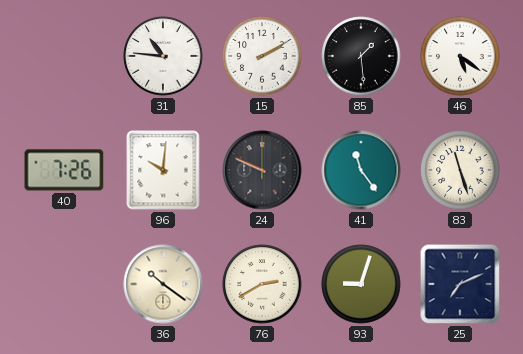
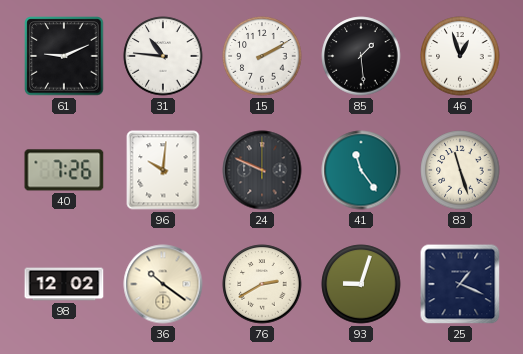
61: none -> 9:11 (64, 56)
46: 5:21 -> 12:57 (460, 56)
98: none -> 12:02 (64, 284)
25: 7:11 -> 1:19 (460, 284)
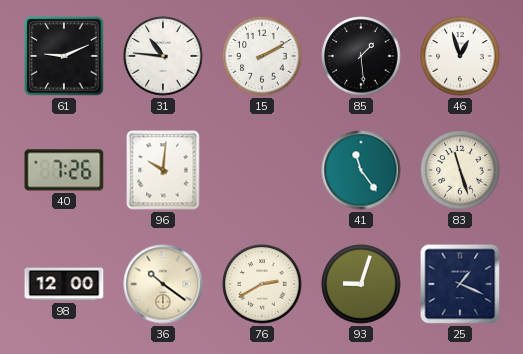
24: 9:49 -> none (262, 170)
98: 12:02 -> 12:00 (64, 284)
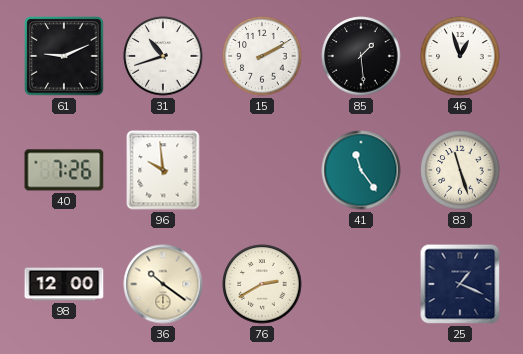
31: 10:46 -> 10:42 (163, 56)
96: 10:01 -> 9:59 (163, 170)
93: 9:03 -> none (361, 284)
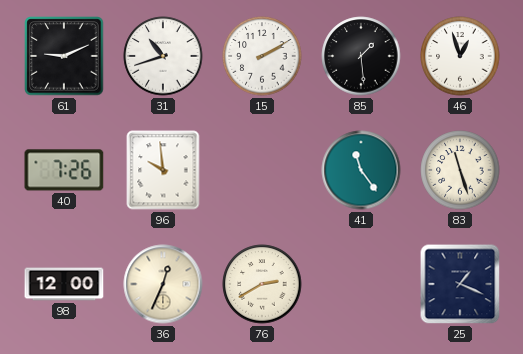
36: 10:21 -> 12:34 (163, 284)
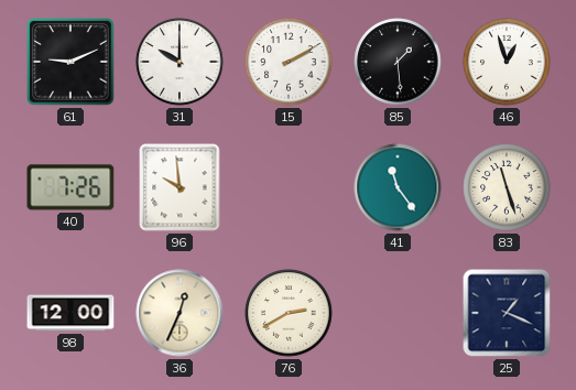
31: 10:42 -> 10:00 (180, 62)
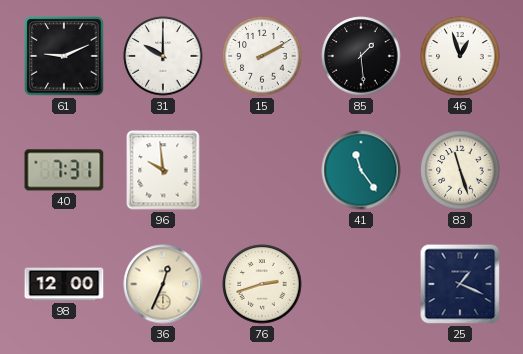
40: 7:26 -> 7:31 (64, 170)
76: 2:40 -> 2:42 (262, 284)
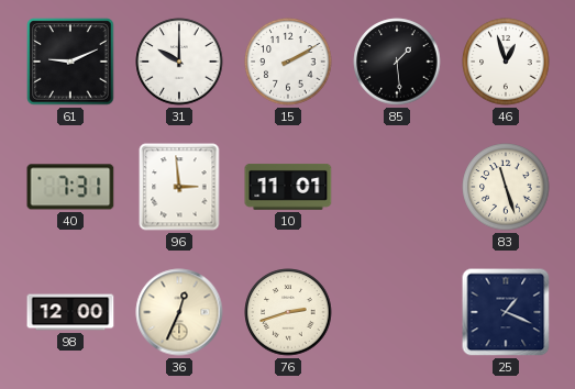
96: 9:59 -> 2:59 (179, 187)
10: none -> 11:01 (288, 187)
41: 11:24 -> none (361, 170)
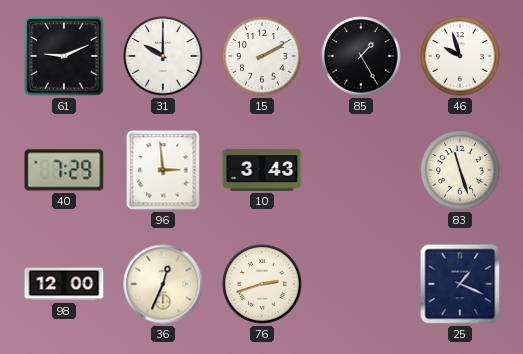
85: 1:29 -> 1:25 (361, 56)
46: 12:57 -> 9:57 (460, 56)
40: 7:31 -> 7:29 (64, 170)
10: 11:01 -> 3:43 (262, 170)
